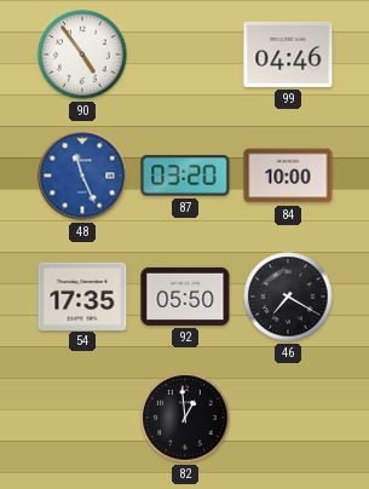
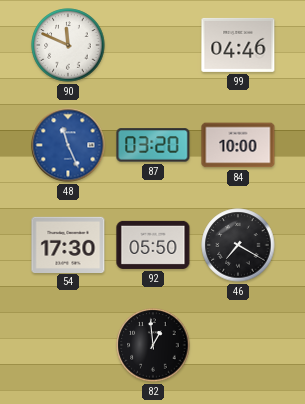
90: 4:54 -> 11:49 (68, 45)
54: 17:35 -> 17:30 (68, 244)
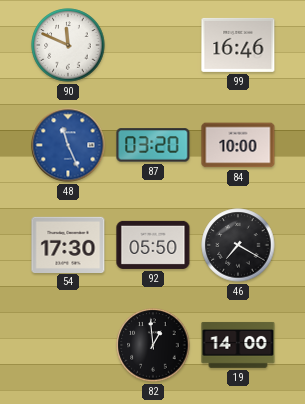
99: 04:46 -> 16:46 (238, 45)
19: none -> 14:00 (238, 345)
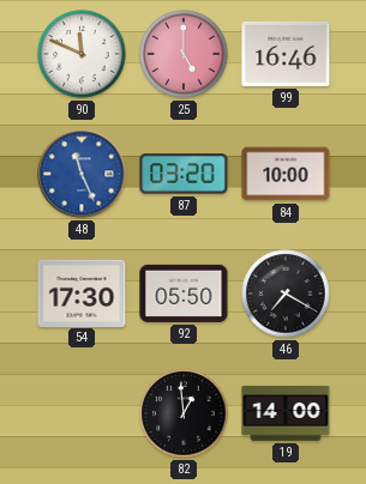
25: none -> 5:00 (184, 54)
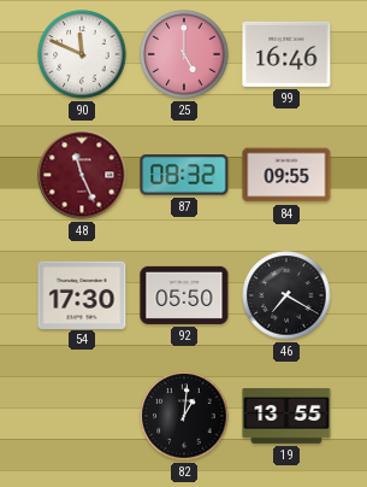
48 dial: blue -> burgundy (82, 175)
87: 03:20 -> 08:32 (184, 175)
84: 10:00 -> 09:55 (286, 175)
82: 12:59 -> 1:01 (184, 416)
19: 14:00 -> 13:55 (286, 416)
